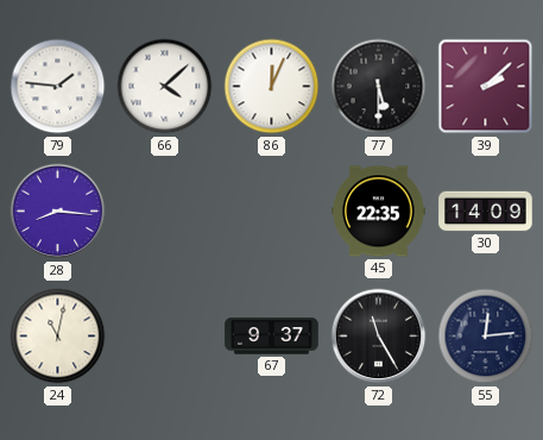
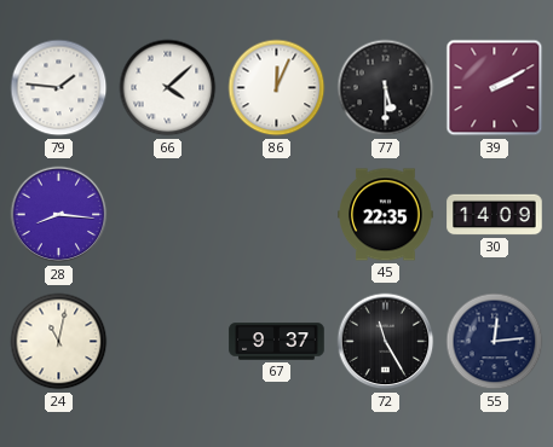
39: 2:08 -> 2:10 (495, 88)
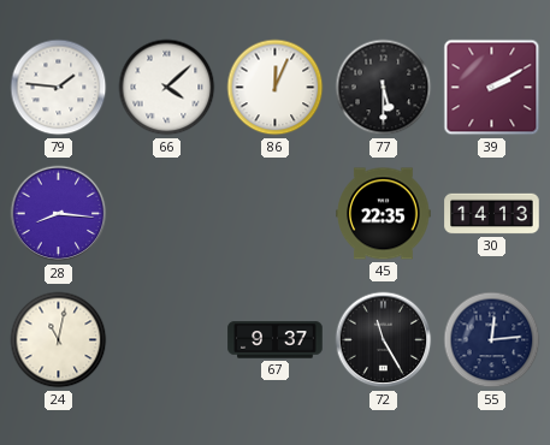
30: 14:09 -> 14:13 (492, 214)
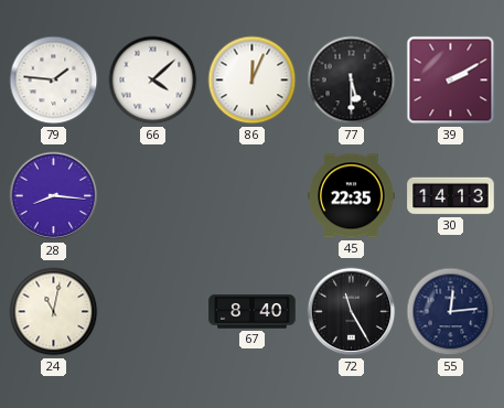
67: 9:37 -> 8:40 (253, 312)
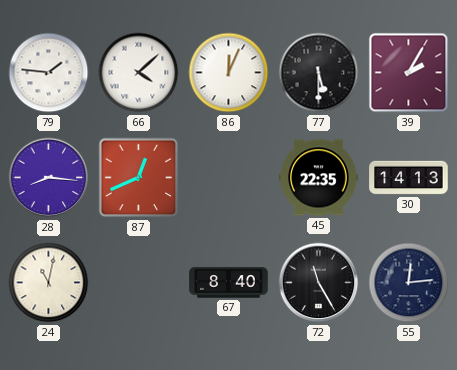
39: 2:10 -> 2:05 (409, 73)
87: none -> 12:41 (139, 178)
